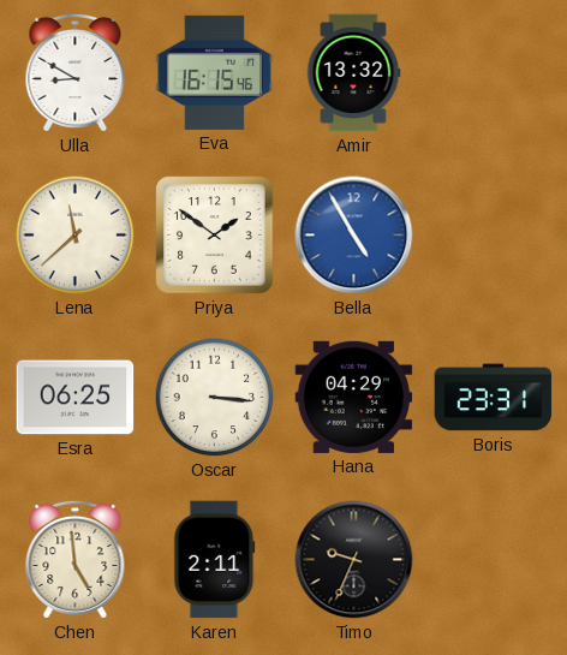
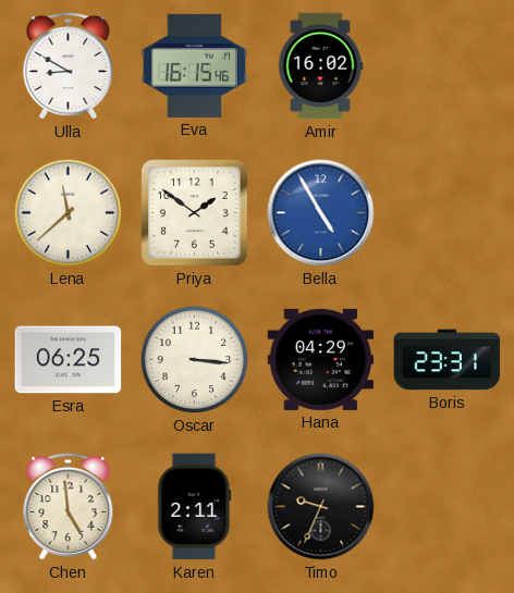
Amir: 13:32 -> 16:02 (320, 66)
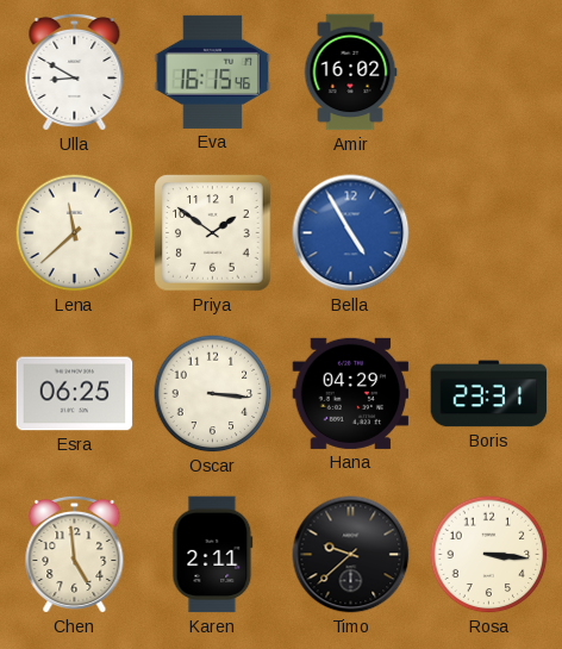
Timo: 9:34 -> 9:38 (351, 555)
Rosa: none -> 3:16 (489, 555)
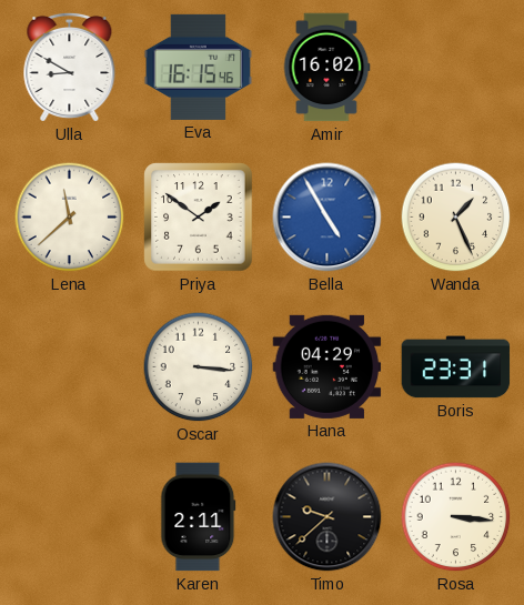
Wanda: none -> 1:26 (456, 218)
Esra: 06:25 -> none (75, 394)
Chen: 4:59 -> none (75, 554)
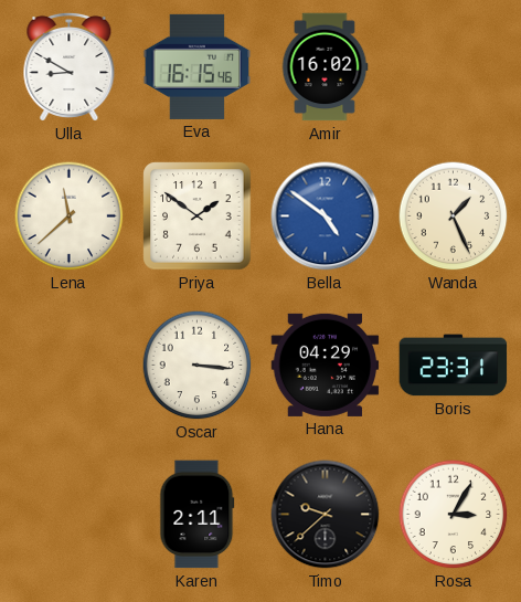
Bella: 4:55 -> 4:51 (326, 216)
Rosa: 3:16 -> 3:05 (454, 515)
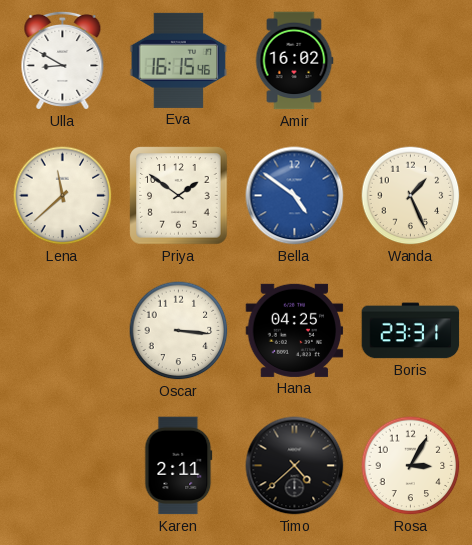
Hana: 04:29 -> 04:25 (295, 330)
Timo: 9:38 -> 4:38 (295, 466)
